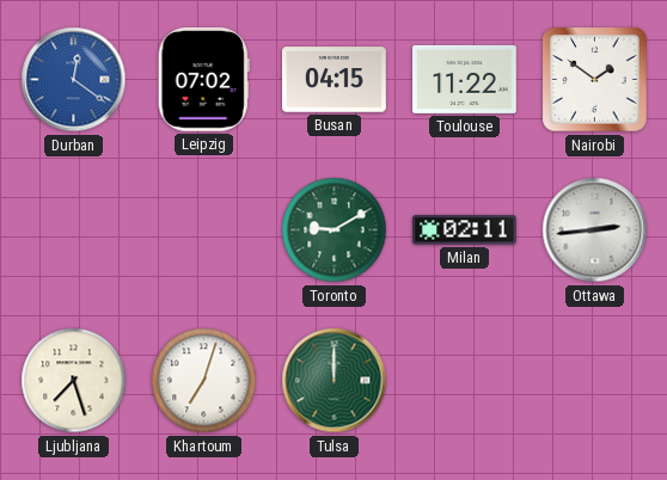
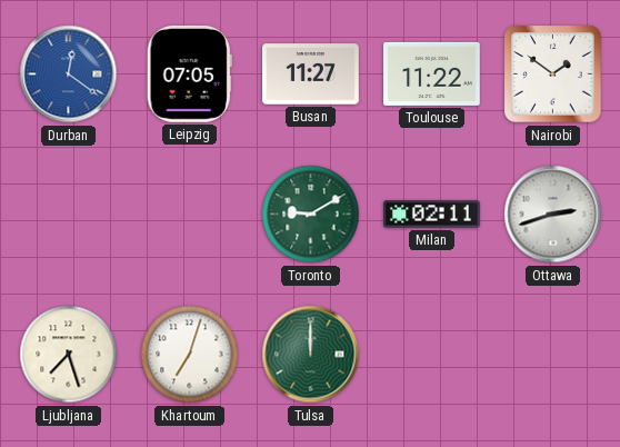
Leipzig: 07:02 -> 07:05 (189, 73)
Busan: 04:15 -> 11:27 (311, 74)
Ottawa: 2:44 -> 2:42 (553, 215)
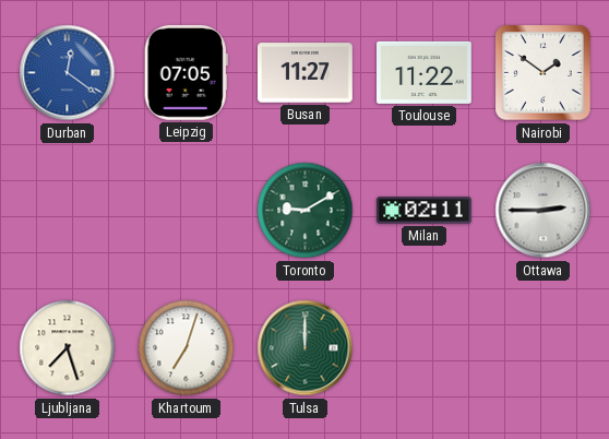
Ottawa: 2:42 -> 2:45 (544, 211)
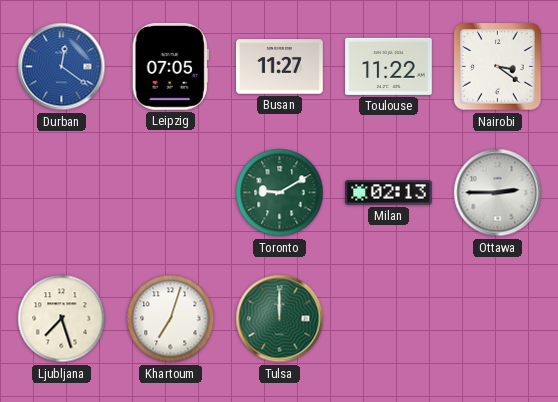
Nairobi: 1:51 -> 3:21 (498, 67)
Milan: 02:11 -> 02:13 (389, 193)
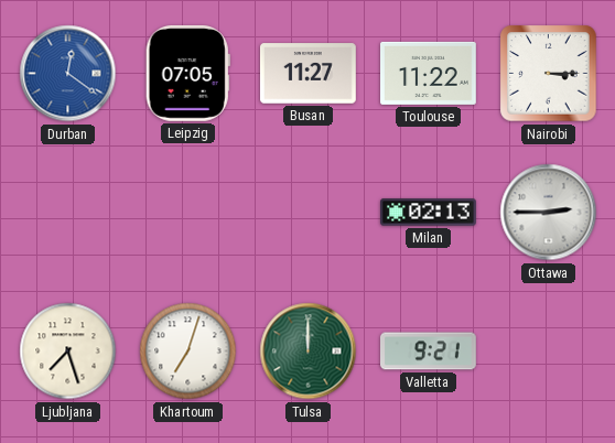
Nairobi: 3:21 -> 3:15 (549, 74)
Toronto: 9:10 -> none (280, 193)
Valletta: none -> 9:21 (429, 352)
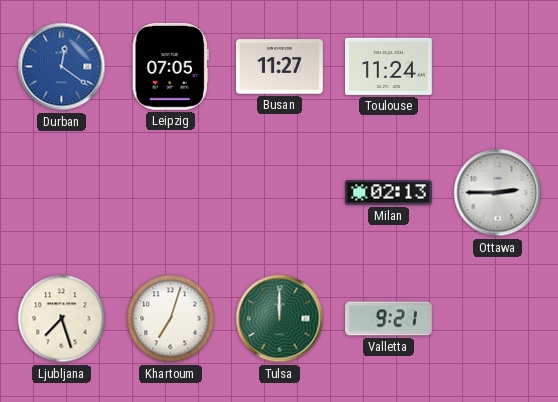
Toulouse: 11:22 -> 11:24 (389, 66)
Nairobi: 3:15 -> none (549, 74)
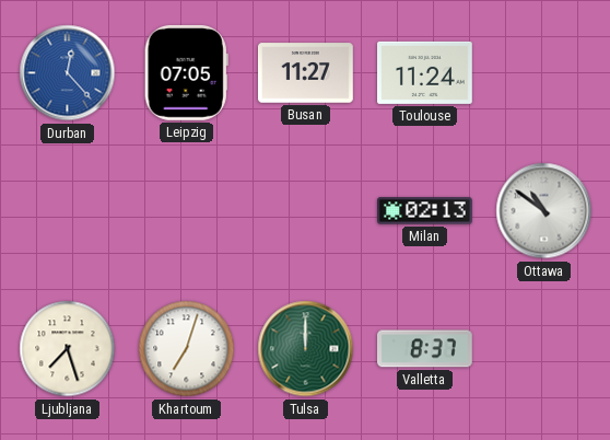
Durban: 12:21 -> 12:23 (68, 73)
Ottawa: 2:45 -> 10:51 (544, 211)
Valletta: 9:21 -> 8:37 (425, 349)
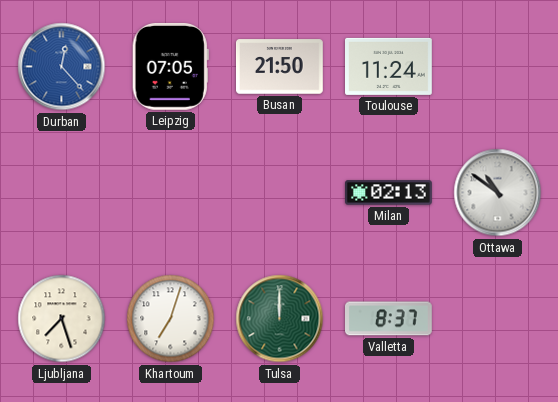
Busan: 11:27 -> 21:50 (280, 67)
